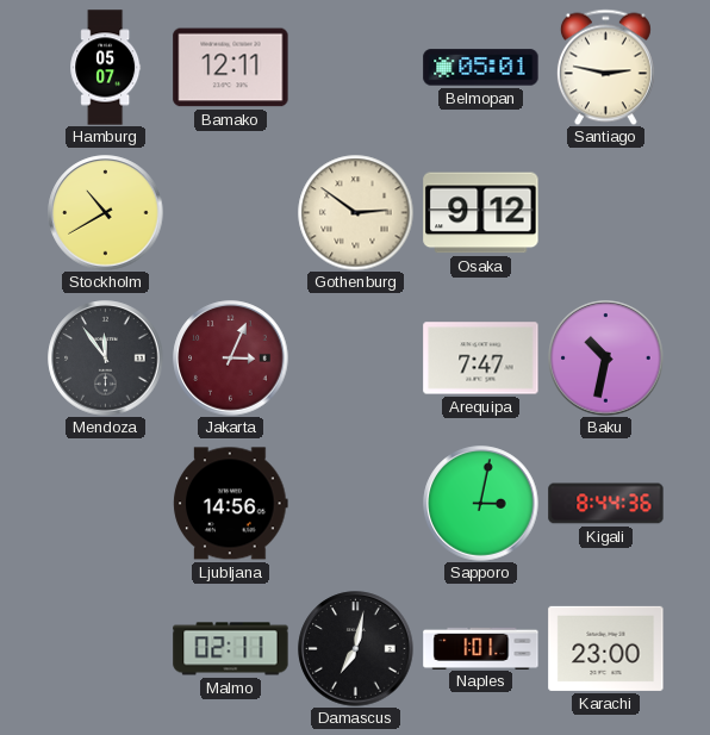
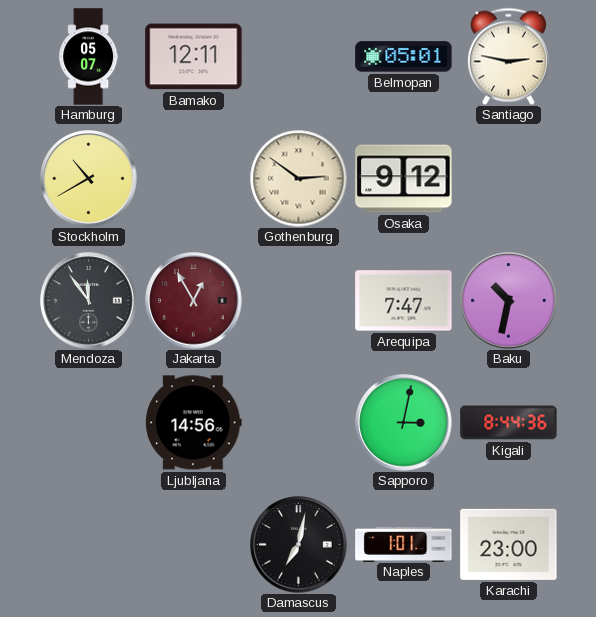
Jakarta: 3:04 -> 12:55 (194, 301)
Malmo: 02:11 -> none (231, 649)
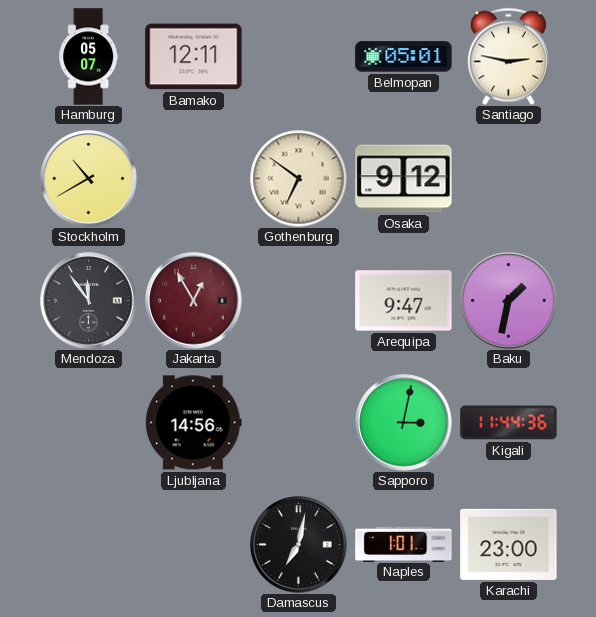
Gothenburg: 2:51 -> 6:51 (298, 178)
Arequipa: 7:47 -> 9:47 (404, 301)
Baku: 10:32 -> 1:32 (509, 301)
Kigali: 8:44 -> 11:44 (509, 423)
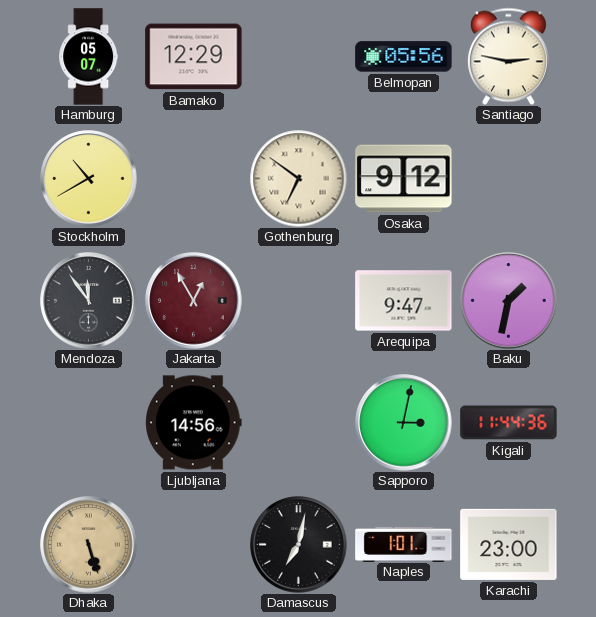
Bamako: 12:11 -> 12:29 (194, 57)
Belmopan: 05:01 -> 05:56 (404, 57)
Dhaka: none -> 5:27 (89, 545)
